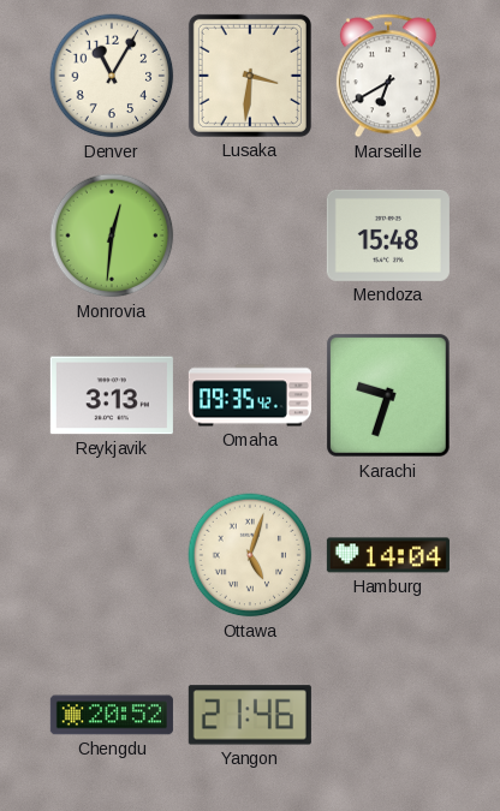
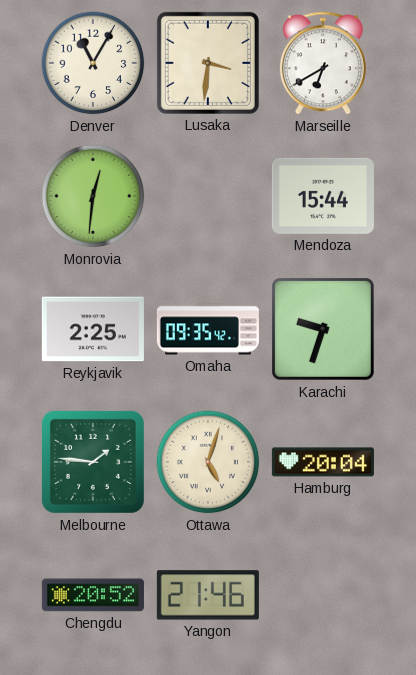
Mendoza: 15:48 -> 15:44 (323, 196)
Reykjavik: 3:13 -> 2:25 (93, 329)
Melbourne: none -> 1:46 (93, 462)
Hamburg: 14:04 -> 20:04 (323, 462)
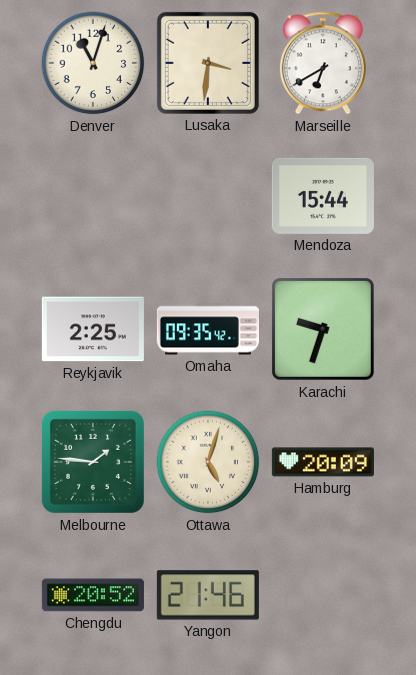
Denver: 11:05 -> 11:03 (93, 63)
Monrovia: 12:31 -> none (93, 196)
Hamburg: 20:04 -> 20:09 (323, 462)
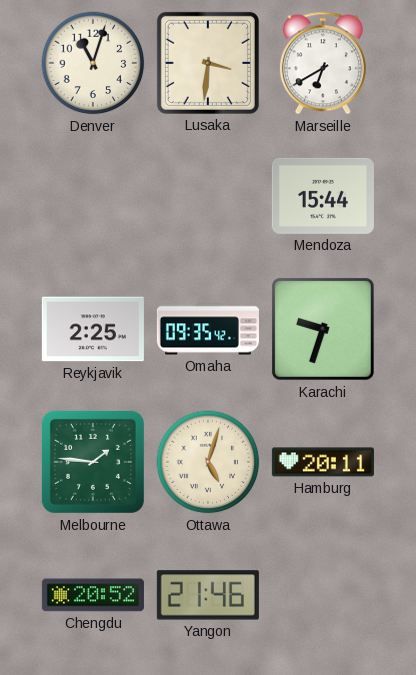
Hamburg: 20:09 -> 20:11 (323, 462)
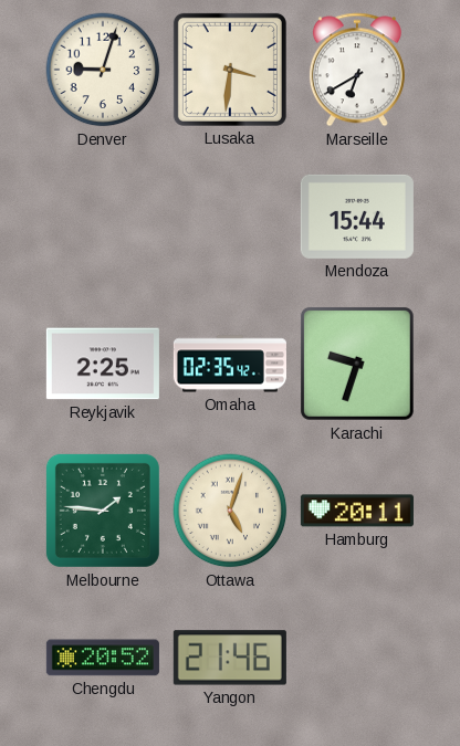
Denver: 11:03 -> 9:03 (103, 70)
Omaha: 09:35 -> 02:35 (230, 364)
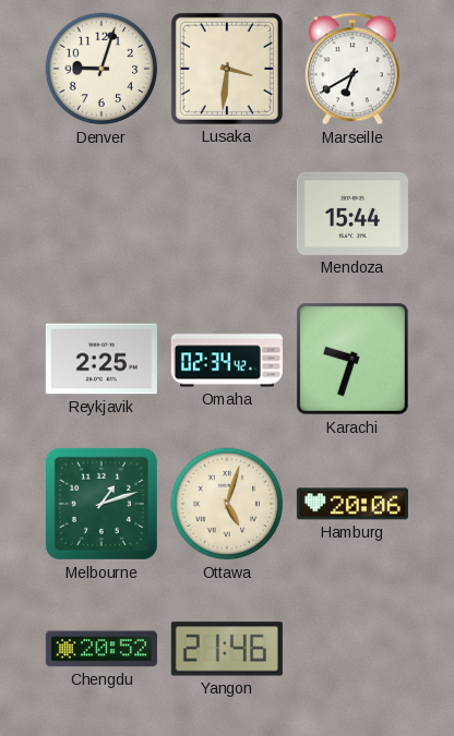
Omaha: 02:35 -> 02:34 (227, 359)
Melbourne: 1:46 -> 1:12 (101, 504)
Hamburg: 20:11 -> 20:06 (353, 504)
